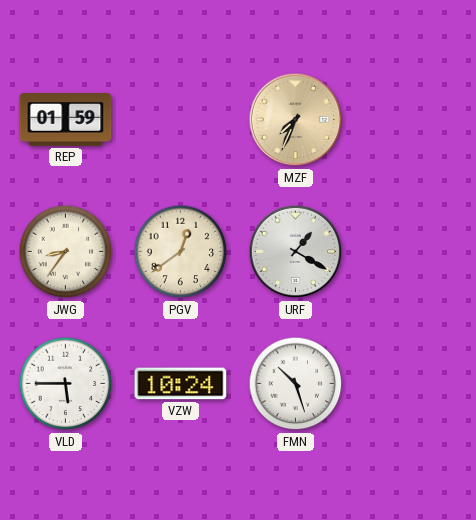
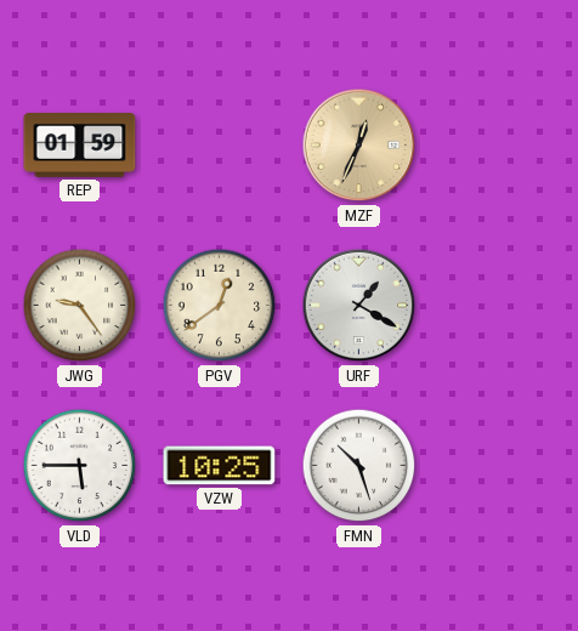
MZF: 7:34 -> 12:34 (359, 146)
JWG: 8:36 -> 9:24 (80, 306)
VZW: 10:24 -> 10:25 (220, 466)
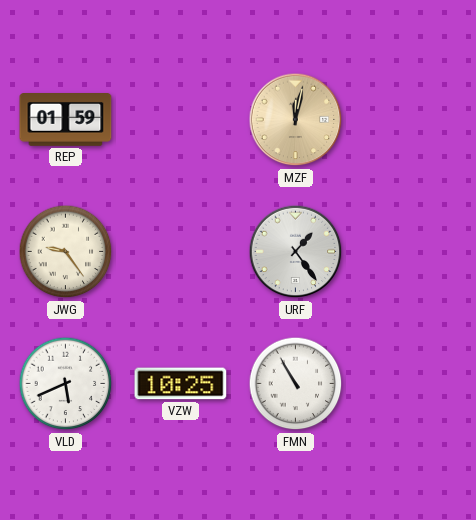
MZF: 12:34 -> 12:02 (296, 120)
PGV: 12:39 -> none (220, 306)
URF: 1:20 -> 1:24 (296, 252)
VLD: 5:45 -> 5:41 (66, 384)
FMN: 10:27 -> 10:55 (296, 384)
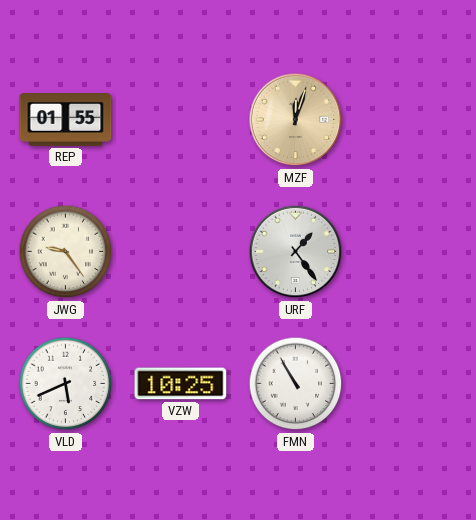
REP: 01:59 -> 01:55 (66, 120)
MZF: 12:02 -> 12:03 (296, 120)
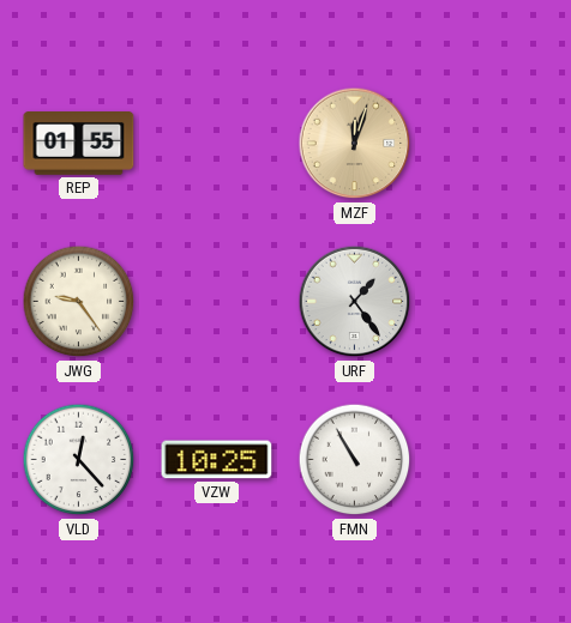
VLD: 5:41 -> 12:23 (79, 460)
